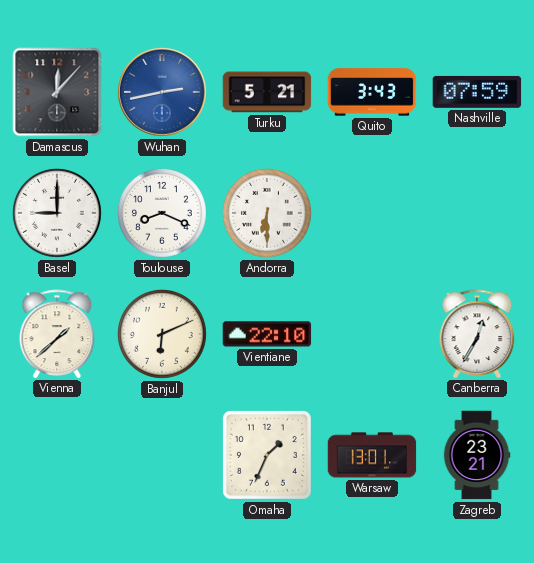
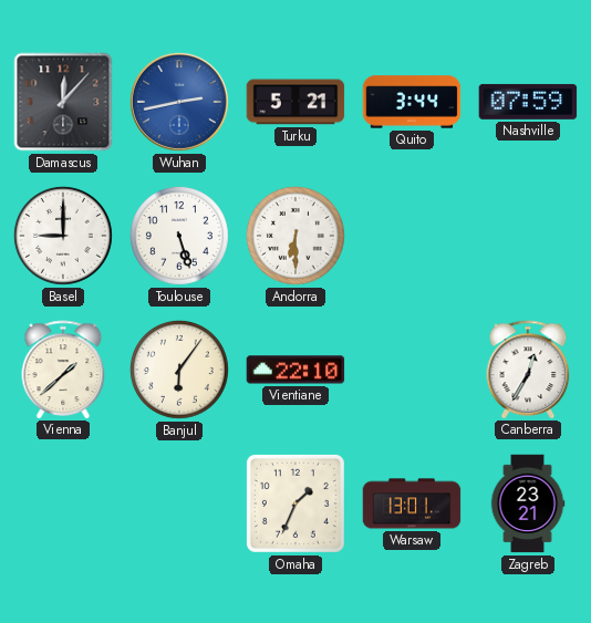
Quito: 3:43 -> 3:44 (412, 102)
Toulouse: 8:19 -> 5:27 (179, 236)
Banjul: 6:11 -> 6:06 (179, 370)
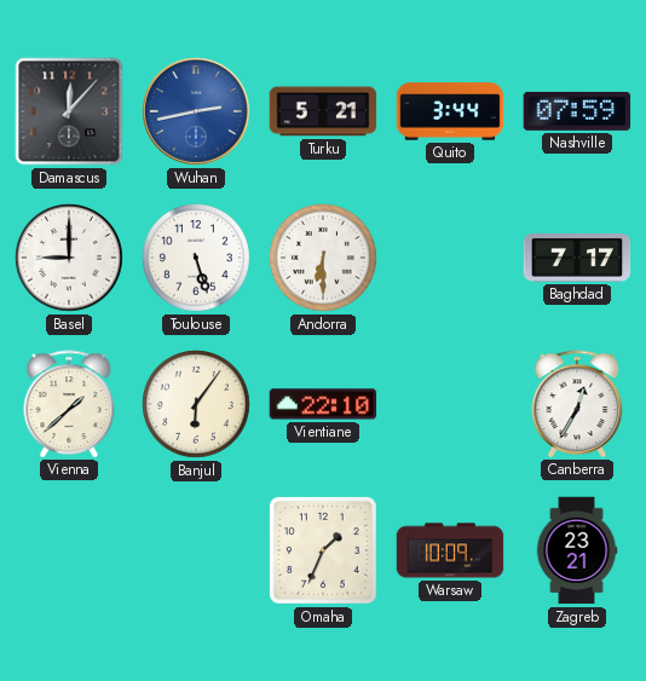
Baghdad: none -> 7:17 (577, 259)
Warsaw: 13:01 -> 10:09 (450, 550)
